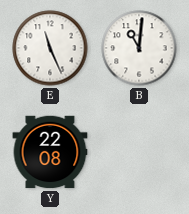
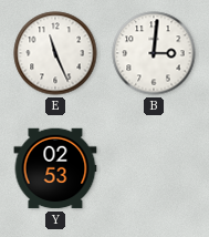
B: 11:01 -> 3:01 (154, 53)
Y: 22:08 -> 02:53 (55, 168)
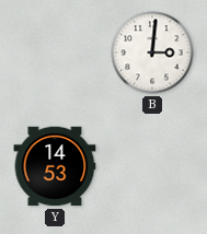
E: 11:26 -> none (55, 53)
Y: 02:53 -> 14:53 (55, 166)
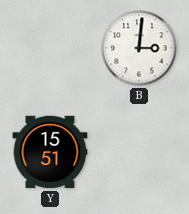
Y: 14:53 -> 15:51 (50, 152)
